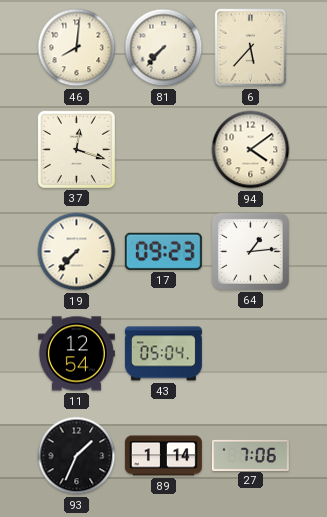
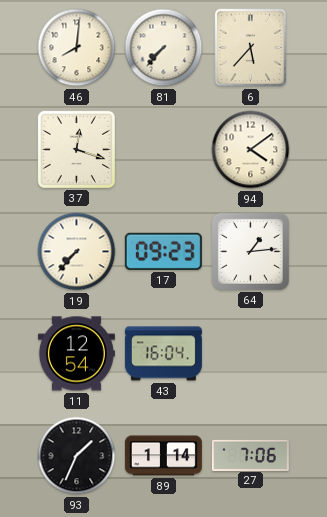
43: 05:04 -> 16:04 (163, 354)
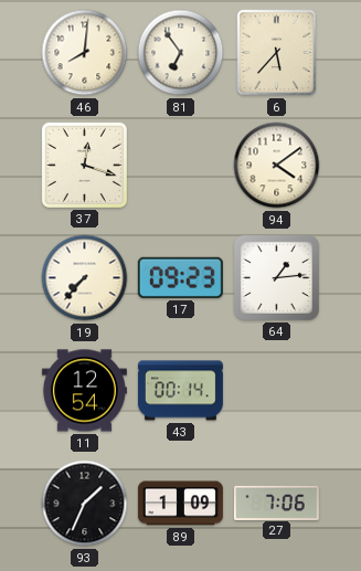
81: 7:37 -> 6:54 (181, 53)
43: 16:04 -> 00:14 (180, 391)
89: 1:14 -> 1:09 (180, 504)
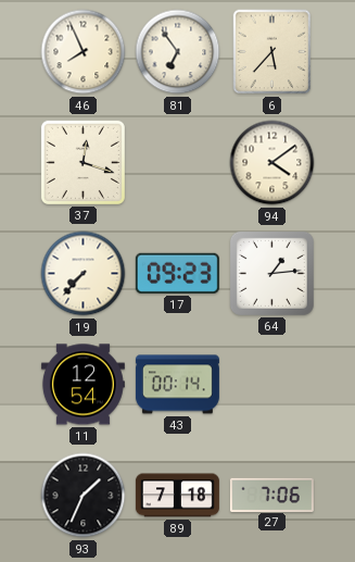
46: 8:01 -> 7:56 (84, 52)
89: 1:09 -> 7:18 (177, 496)
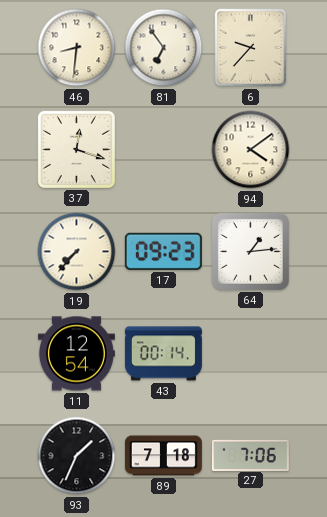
46: 7:56 -> 8:31 (77, 48)
6: 5:37 -> 9:37 (251, 48)
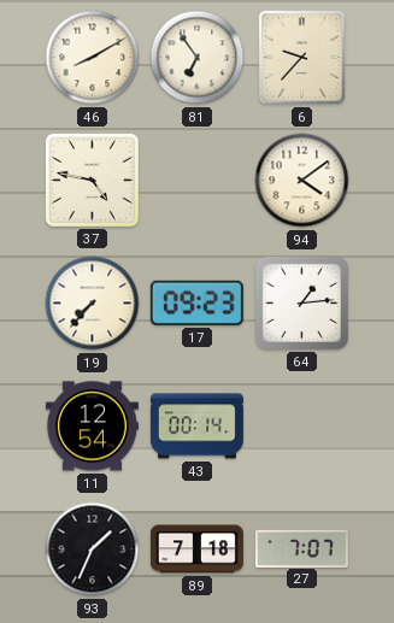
46: 8:31 -> 8:10 (93, 58)
37: 12:18 -> 4:47 (92, 180)
27: 7:06 -> 7:07 (301, 548)
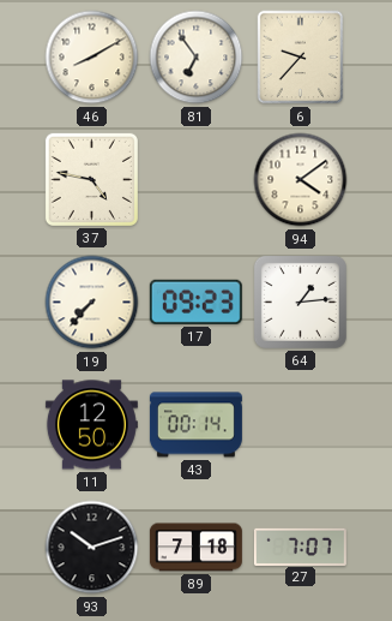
11: 12:54 -> 12:50 (91, 425)
93: 1:34 -> 10:12 (92, 548)
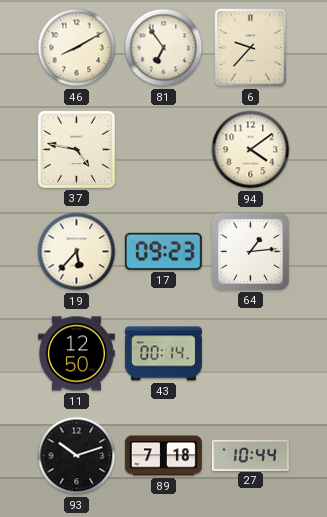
19: 7:37 -> 5:37 (77, 252)
27: 7:07 -> 10:44 (250, 455)
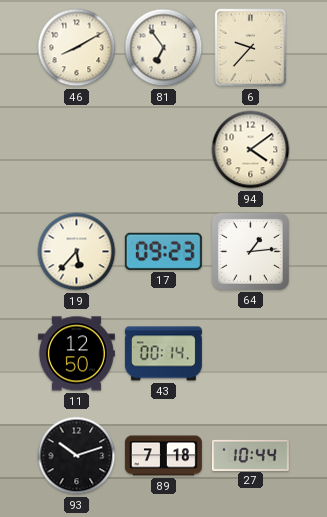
37: 4:47 -> none (76, 149)
